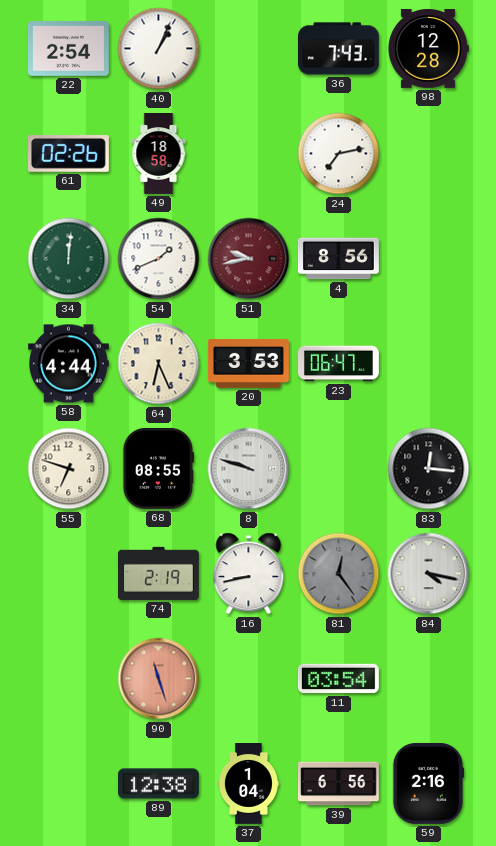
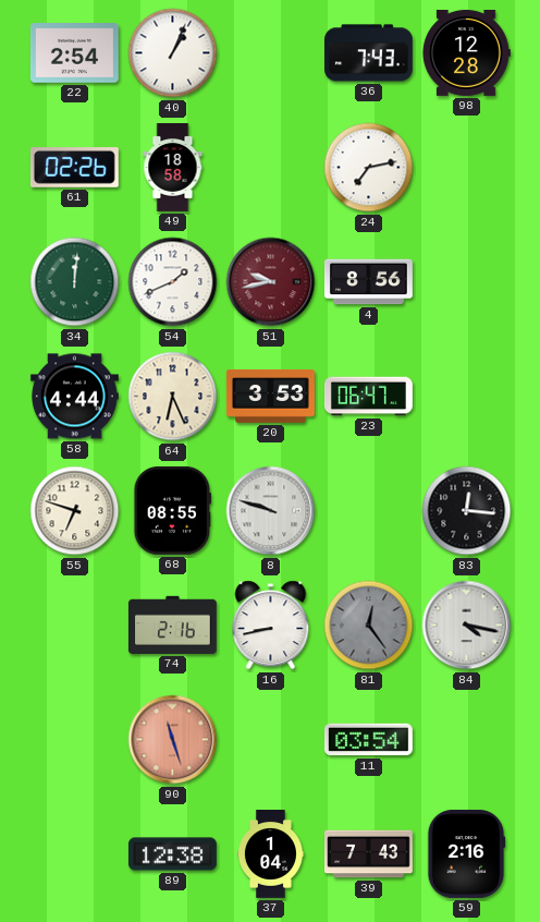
74: 2:19 -> 2:16 (173, 624)
39: 6:56 -> 7:43 (369, 854)
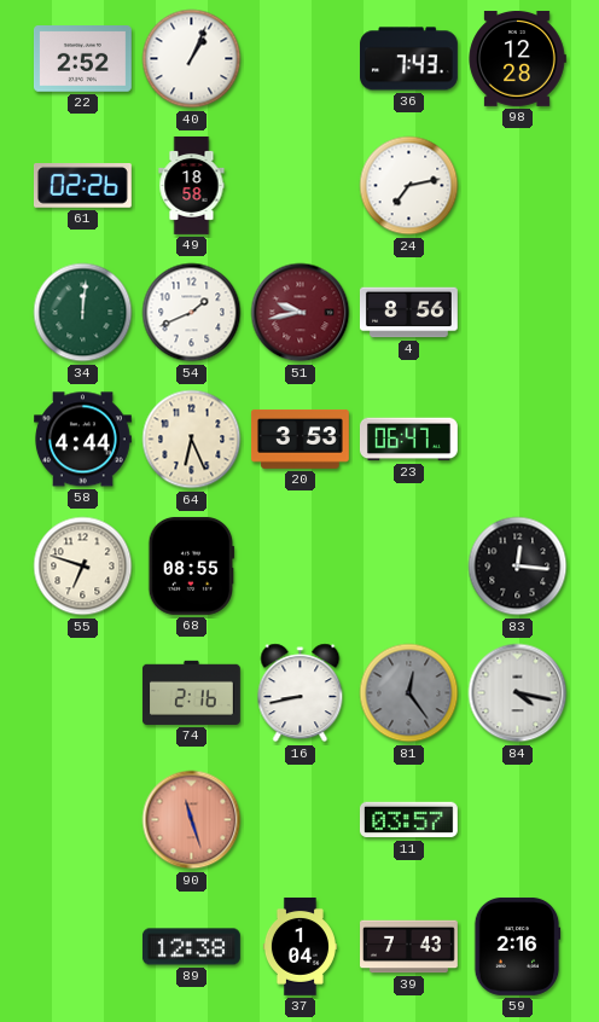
22: 2:54 -> 2:52 (82, 59)
8: 9:48 -> none (271, 511)
11: 03:54 -> 03:57 (408, 820)
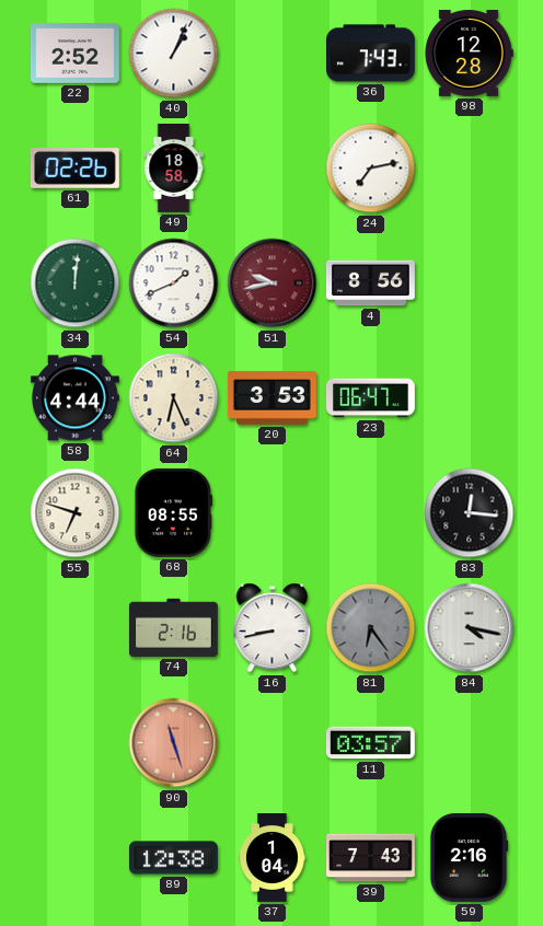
81: 12:24 -> 6:24 (371, 628)
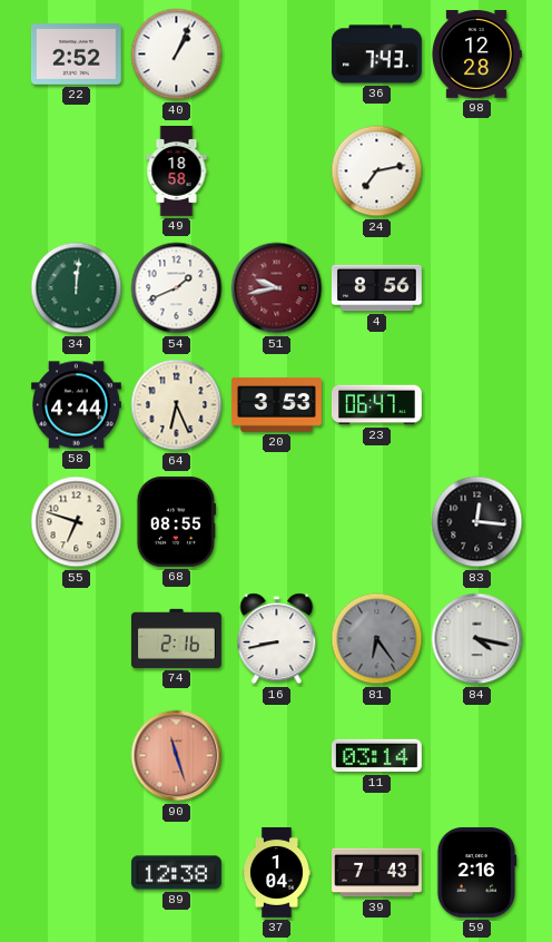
61: 02:26 -> none (74, 169)
11: 03:57 -> 03:14 (376, 756)
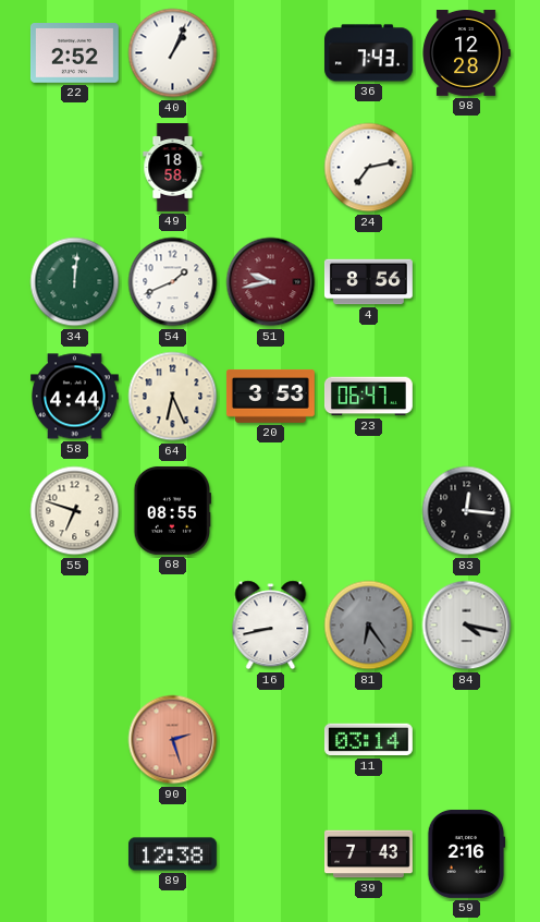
74: 2:16 -> none (177, 638)
90: 11:27 -> 2:27 (173, 740)
37: 1:04 -> none (276, 873)
